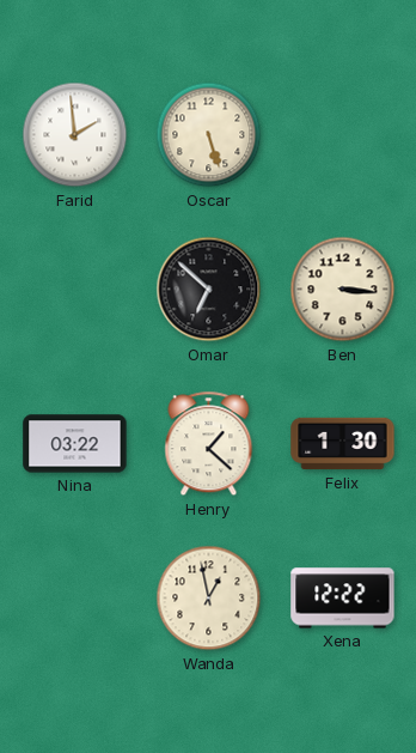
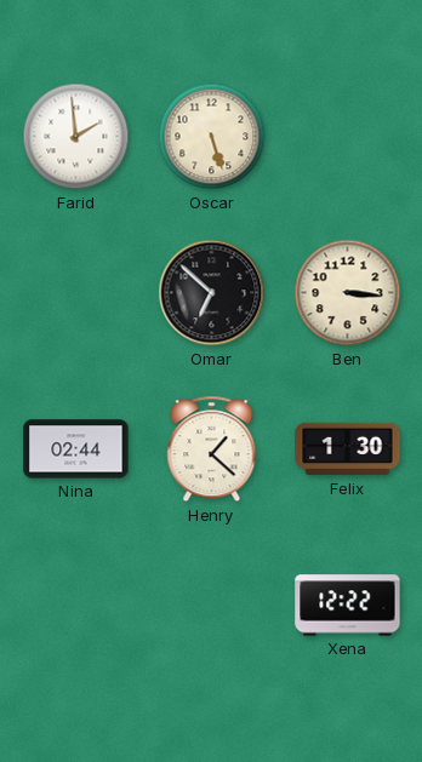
Nina: 03:22 -> 02:44 (76, 449)
Wanda: 12:58 -> none (209, 599)
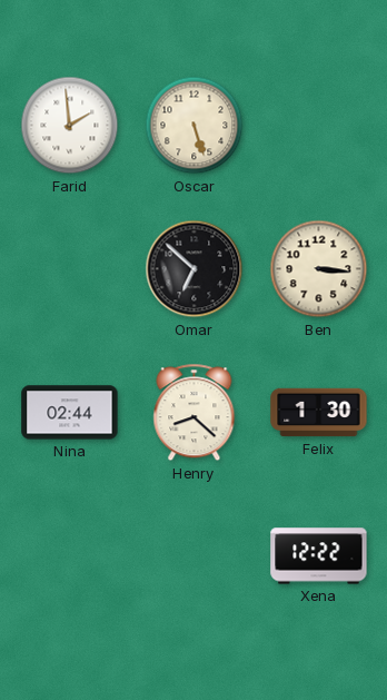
Henry: 1:22 -> 8:22 (195, 413)
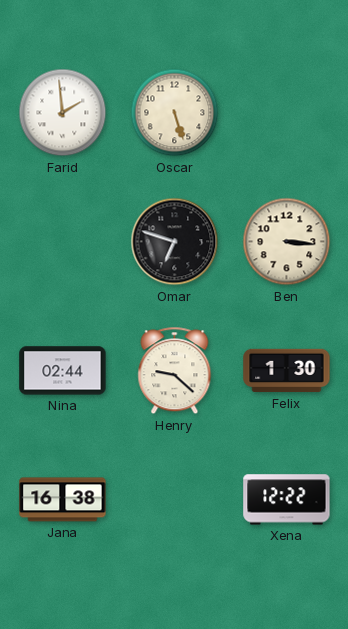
Omar: 6:52 -> 6:48 (175, 242)
Henry: 8:22 -> 9:22 (175, 371)
Jana: none -> 16:38 (63, 500)
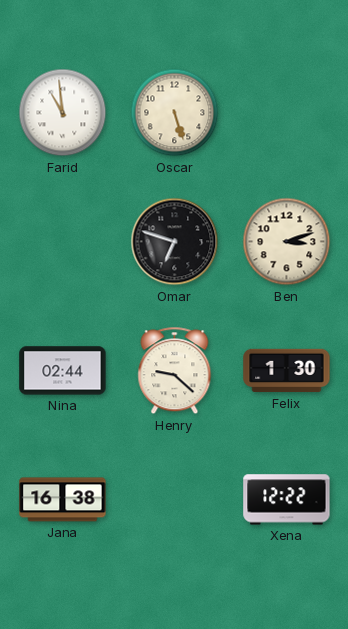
Farid: 1:59 -> 10:59 (63, 113)
Ben: 3:16 -> 3:12 (287, 242)
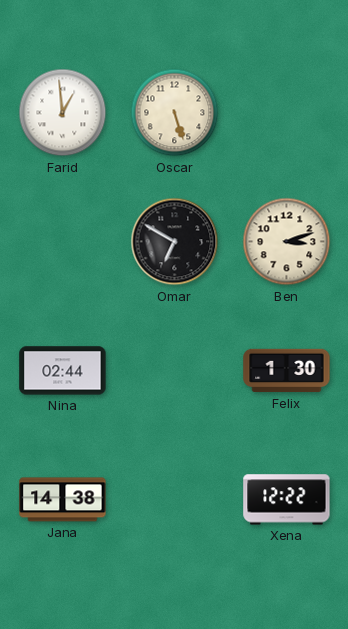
Farid: 10:59 -> 12:59 (63, 113)
Omar: 6:48 -> 6:50 (175, 242)
Henry: 9:22 -> none (175, 371)
Jana: 16:38 -> 14:38 (63, 500)
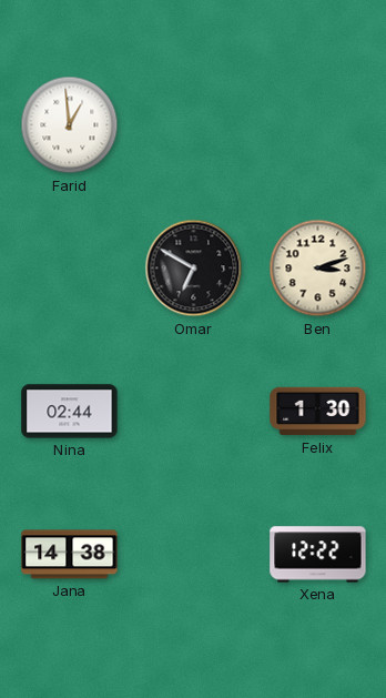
Oscar: 5:27 -> none (175, 113)
